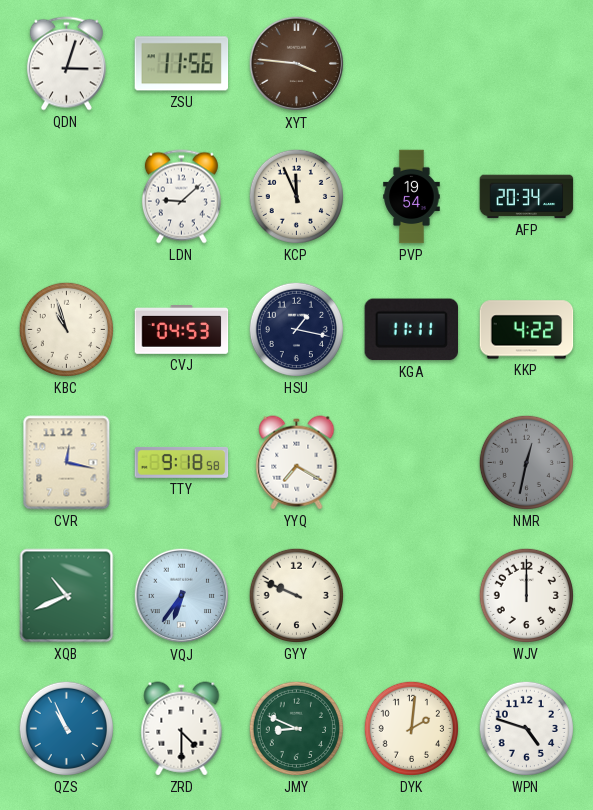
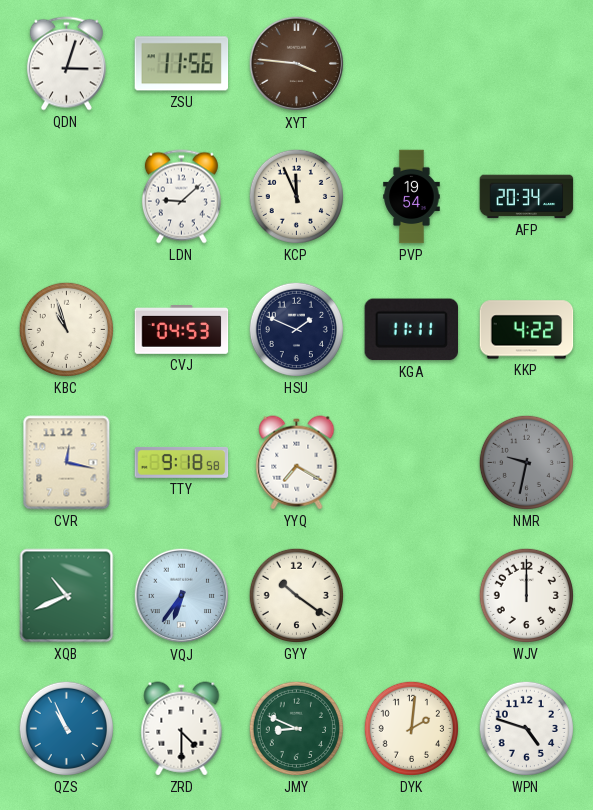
HSU: 1:17 -> 1:49 (296, 329)
NMR: 12:32 -> 9:32 (526, 462)
GYY: 9:49 -> 10:21 (296, 595)
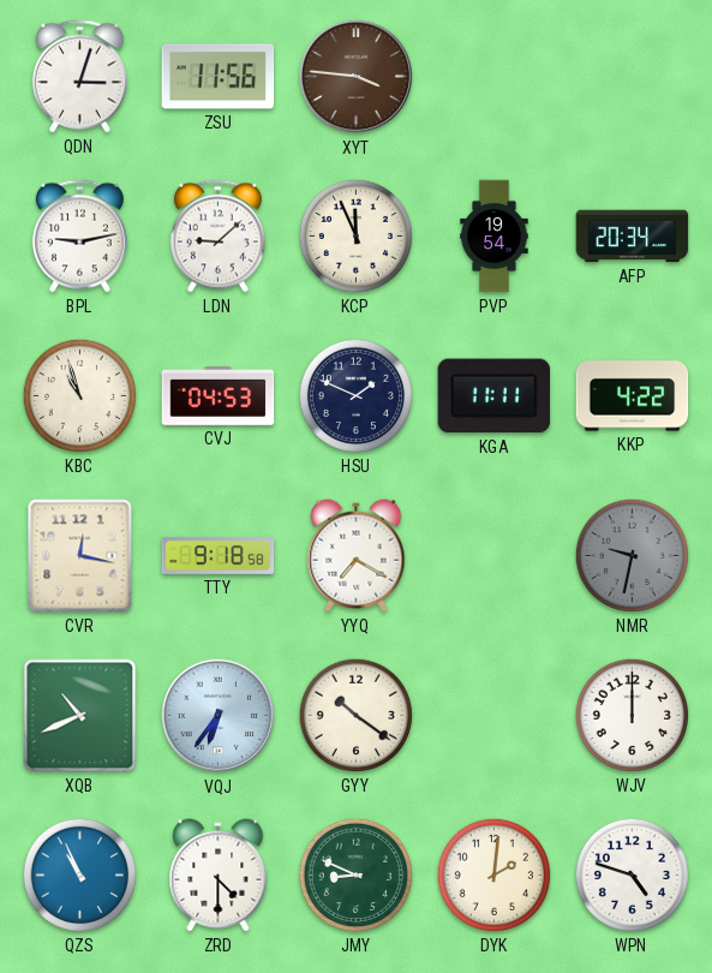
BPL: none -> 9:13 (79, 237)
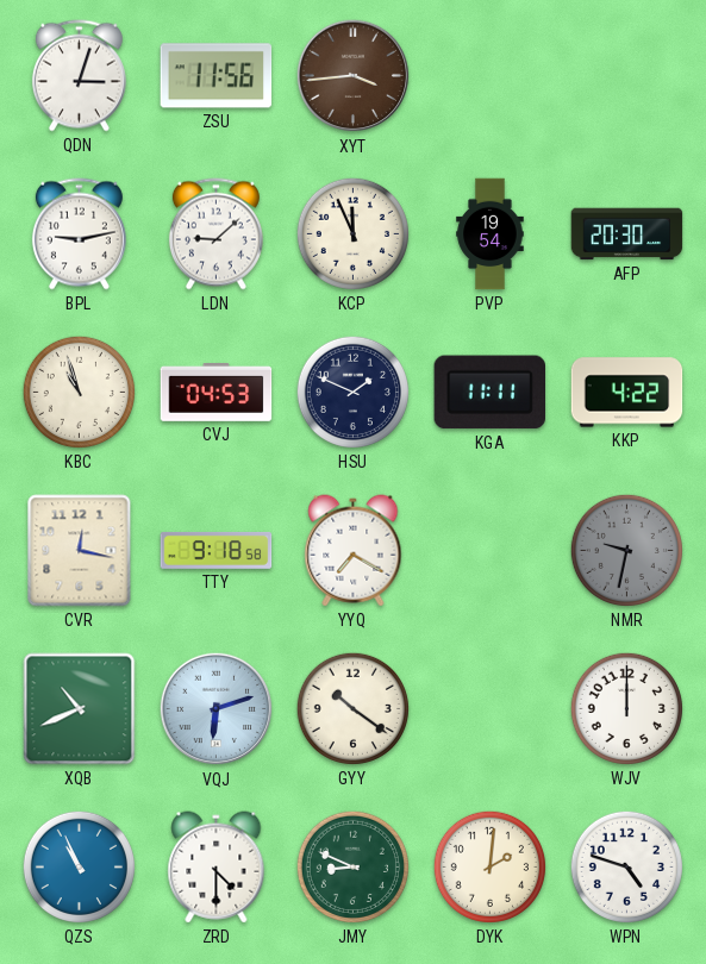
XYT: 3:46 -> 3:44 (354, 76)
AFP: 20:34 -> 20:30 (627, 234)
VQJ: 6:36 -> 6:12 (217, 709)
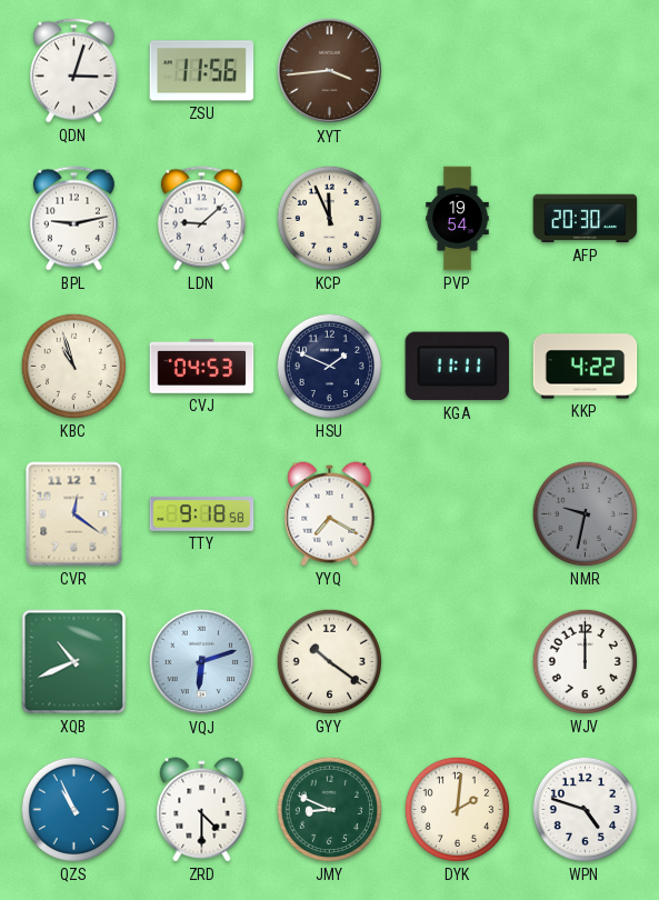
CVR: 12:17 -> 12:21 (74, 514)
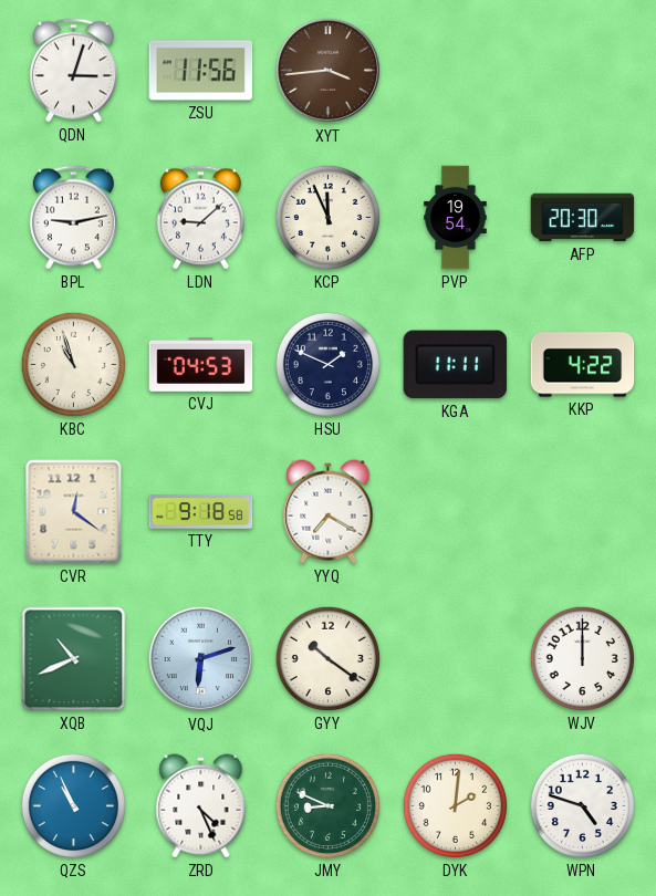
NMR: 9:32 -> none (585, 513)
ZRD: 4:30 -> 4:26 (201, 806)
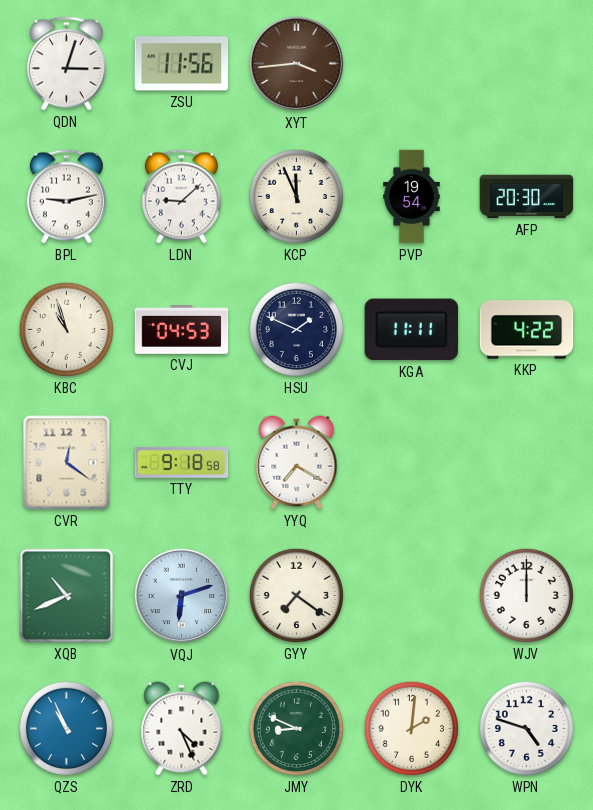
GYY: 10:21 -> 7:21 (296, 595)
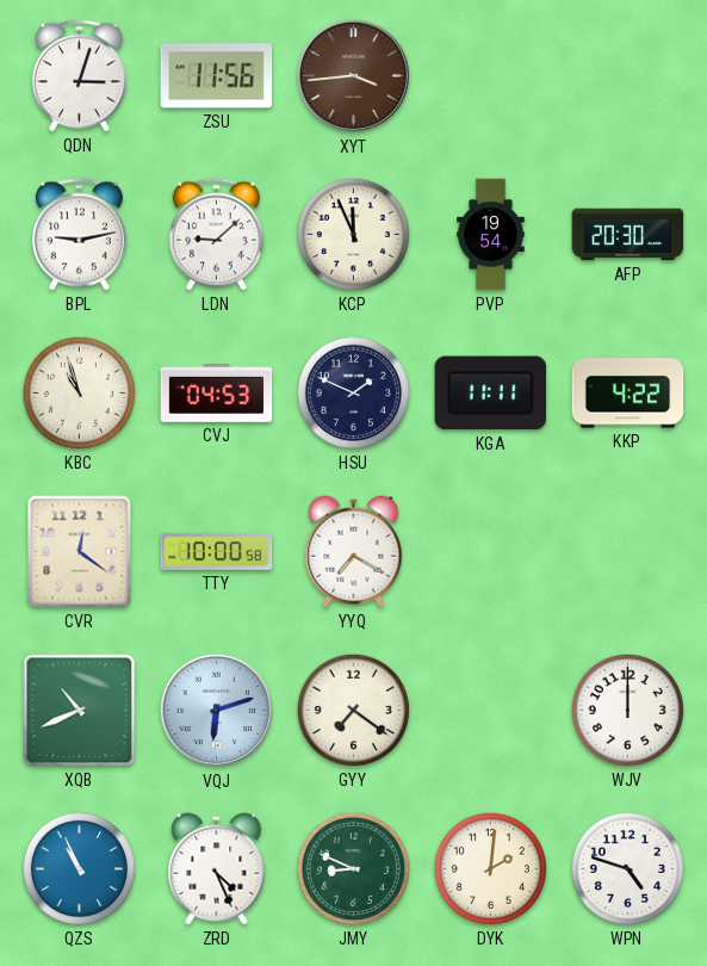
TTY: 9:18 -> 10:00 (217, 551)
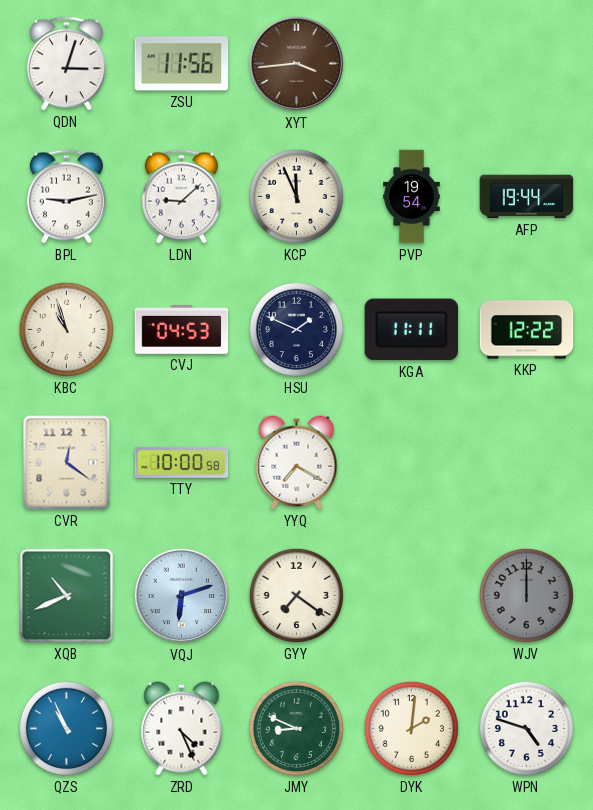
AFP: 20:30 -> 19:44 (527, 197)
KKP: 4:22 -> 12:22 (527, 330)
WJV dial: white -> grey (526, 595)
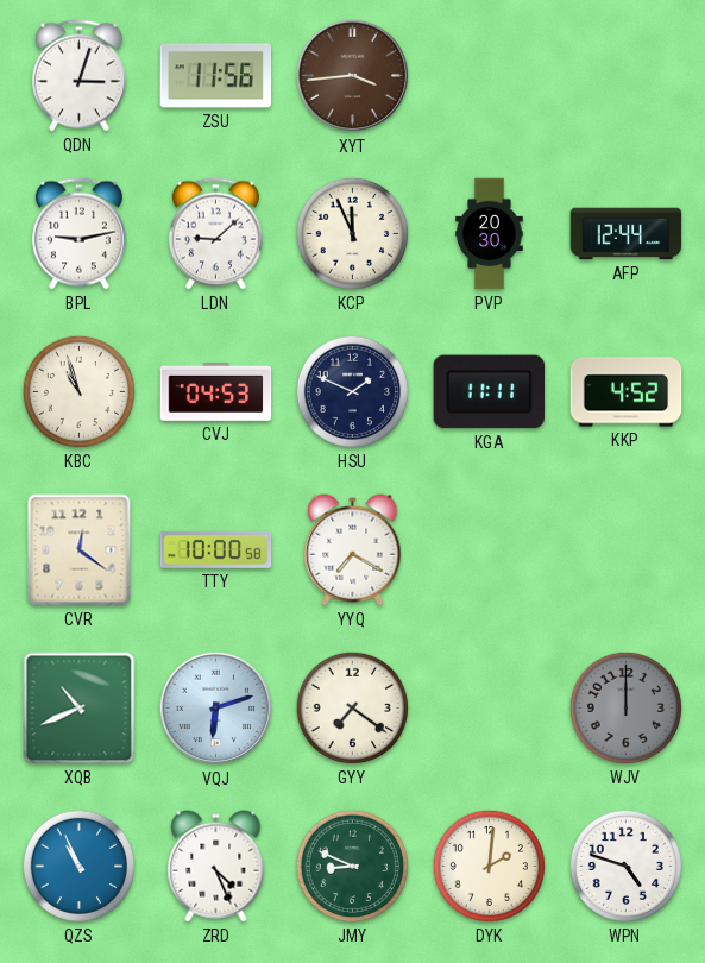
PVP: 19:54 -> 20:30 (490, 234)
AFP: 19:44 -> 12:44 (627, 234)
KKP: 12:22 -> 4:52 (627, 392)
